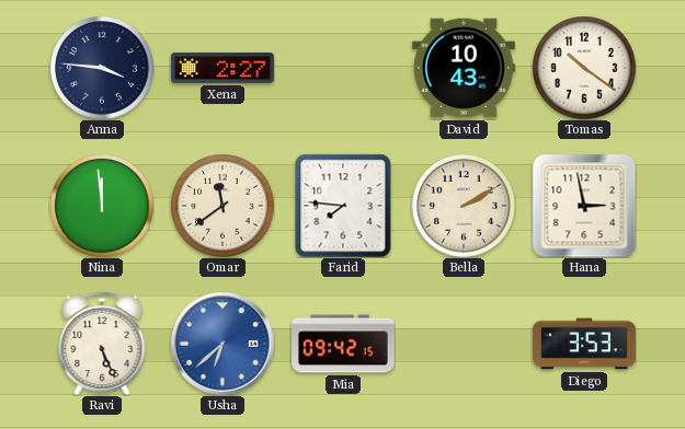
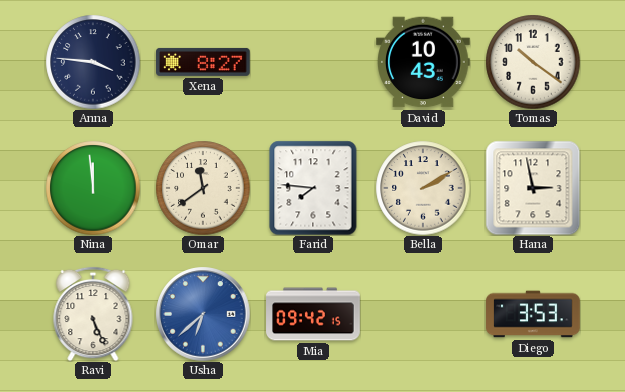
Xena: 2:27 -> 8:27 (204, 62)
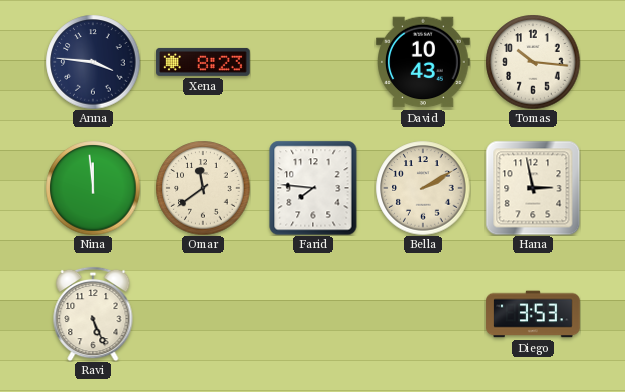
Xena: 8:27 -> 8:23 (204, 62)
Tomas: 10:21 -> 10:16 (533, 62)
Usha: 6:38 -> none (203, 314)
Mia: 09:42 -> none (313, 314)
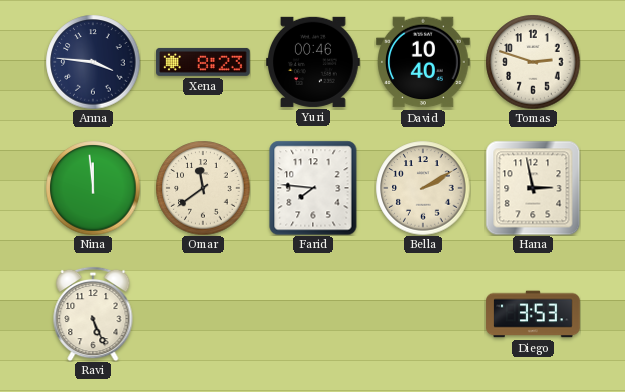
Yuri: none -> 00:46 (314, 62)
David: 10:43 -> 10:40 (424, 62)
Tomas: 10:16 -> 2:48 (533, 62)
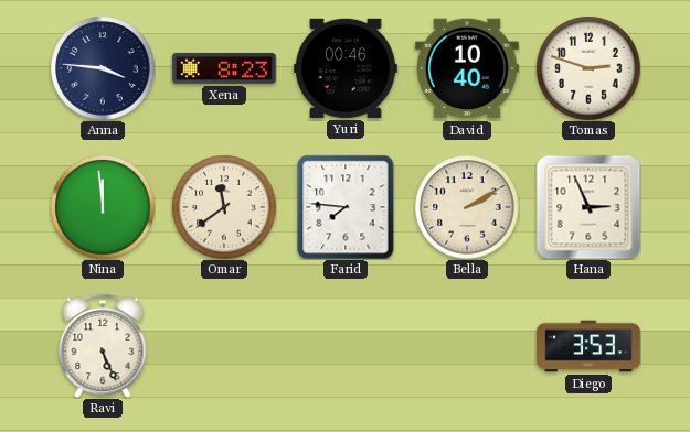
Hana: 2:58 -> 2:56 (588, 207)
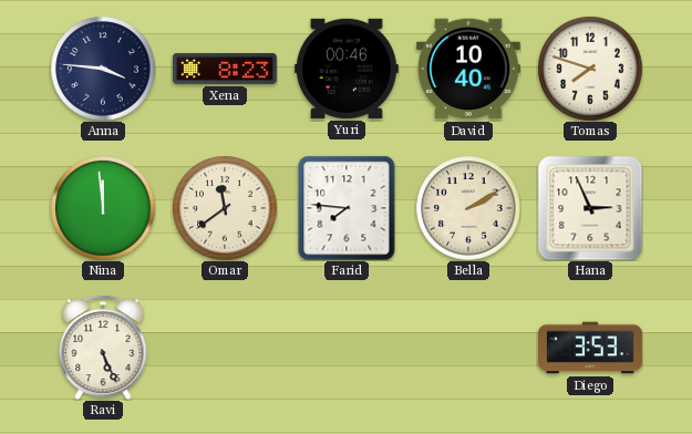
Tomas: 2:48 -> 7:48 (590, 69)
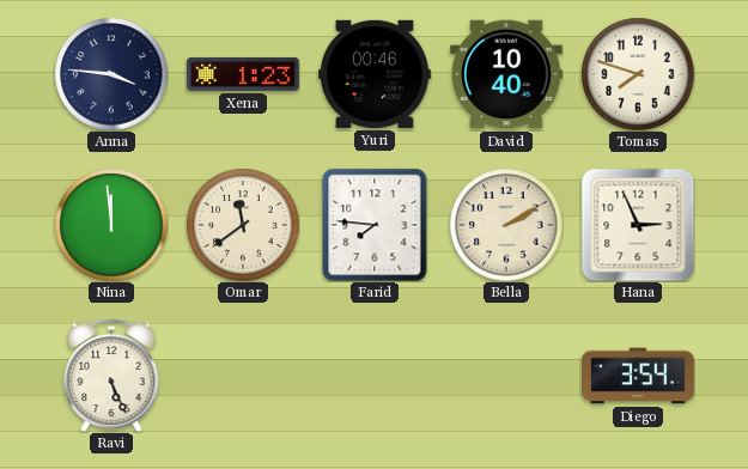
Xena: 8:23 -> 1:23 (244, 74)
Diego: 3:53 -> 3:54 (638, 376)
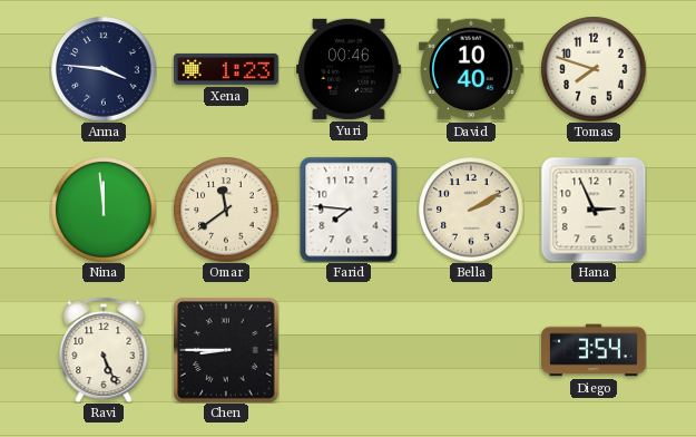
Chen: none -> 8:45 (226, 350)
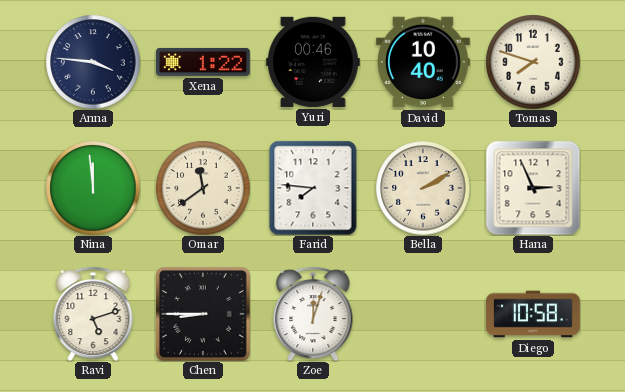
Xena: 1:23 -> 1:22 (204, 62)
Ravi: 5:26 -> 5:12 (93, 314)
Zoe: none -> 12:03 (313, 314)
Diego: 3:54 -> 10:58 (533, 314)
